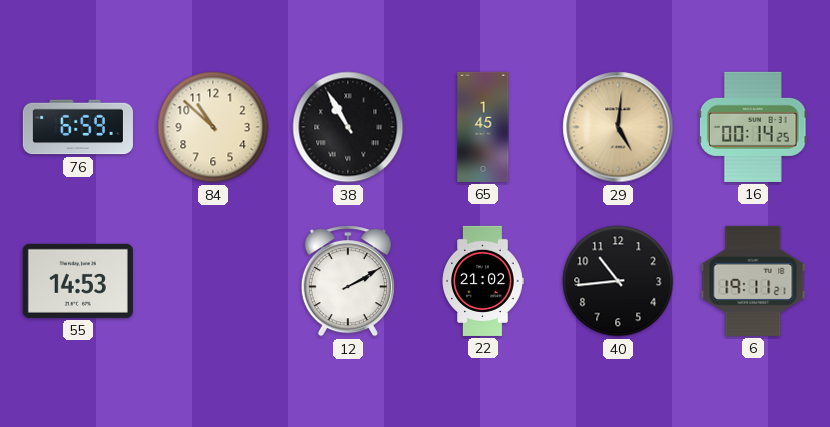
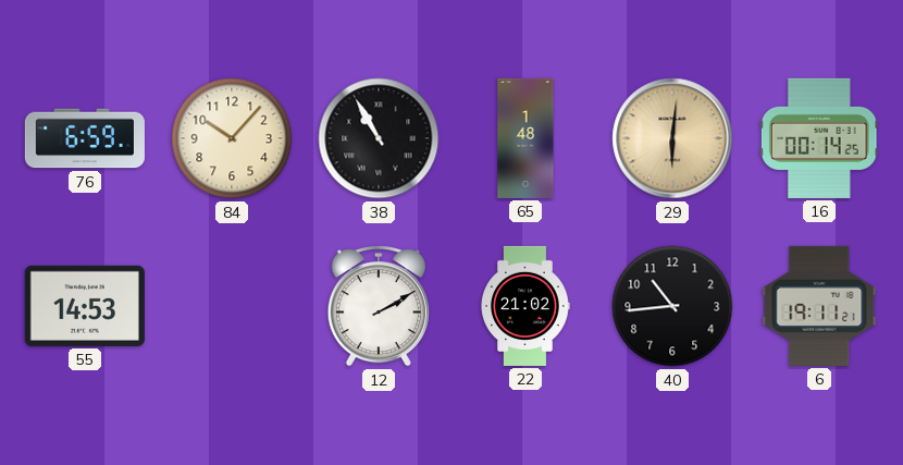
84: 10:52 -> 10:07 (232, 138)
65: 1:45 -> 1:48 (525, 138)
29: 5:01 -> 6:01 (672, 138)
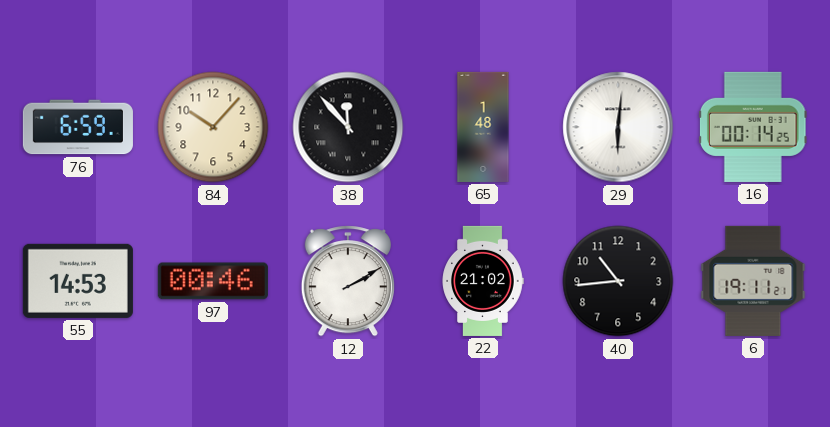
38: 10:55 -> 11:53 (348, 127)
29 dial: champagne -> white (618, 127)
97: none -> 00:46 (213, 281)
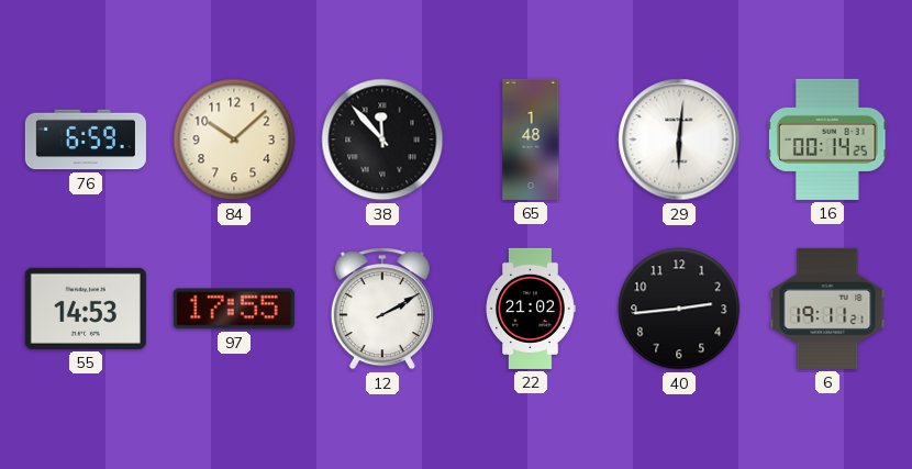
84: 10:07 -> 10:08 (234, 139)
97: 00:46 -> 17:55 (234, 309)
40: 10:44 -> 2:44 (679, 309)
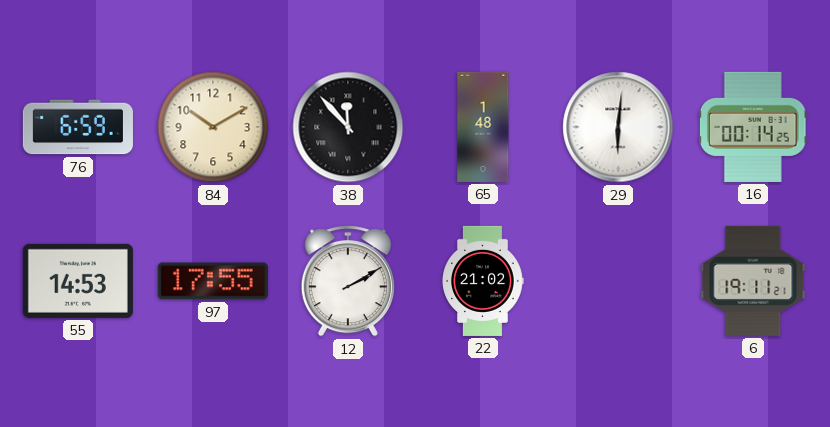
84: 10:08 -> 10:10 (213, 127)
40: 2:44 -> none (679, 309)
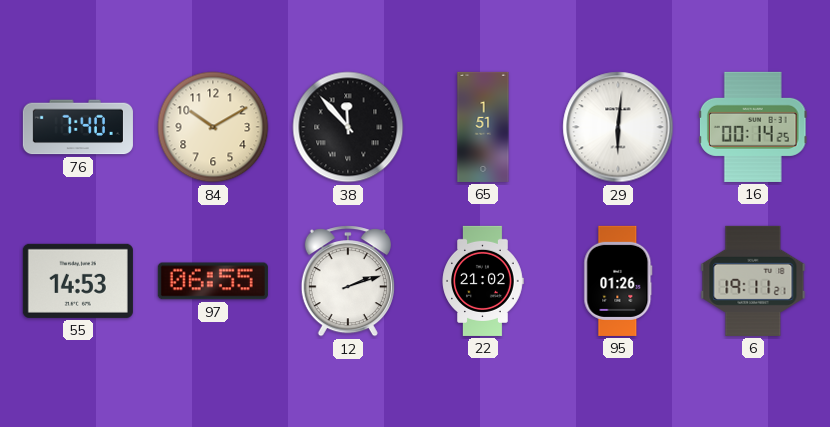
76: 6:59 -> 7:40 (78, 127)
65: 1:48 -> 1:51 (483, 127)
97: 17:55 -> 06:55 (213, 281)
12: 2:10 -> 2:12 (348, 281)
95: none -> 01:26 (618, 281)
